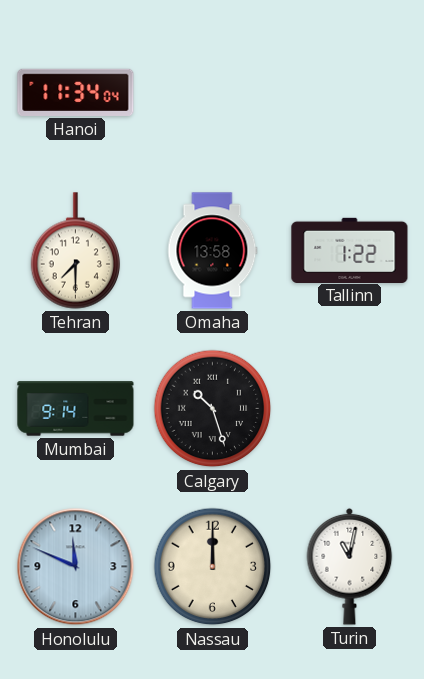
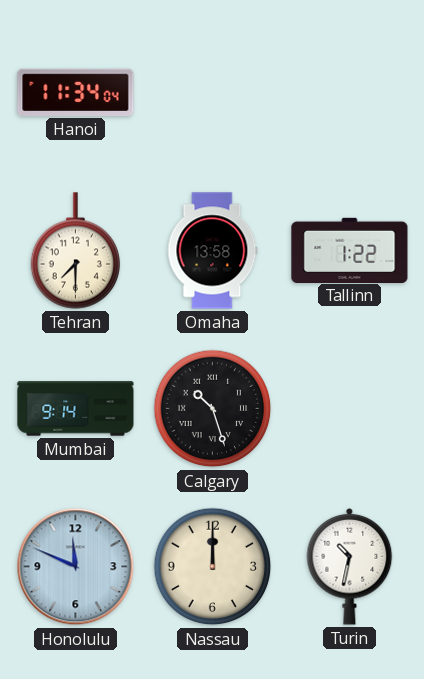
Turin: 11:02 -> 10:32 (350, 566)
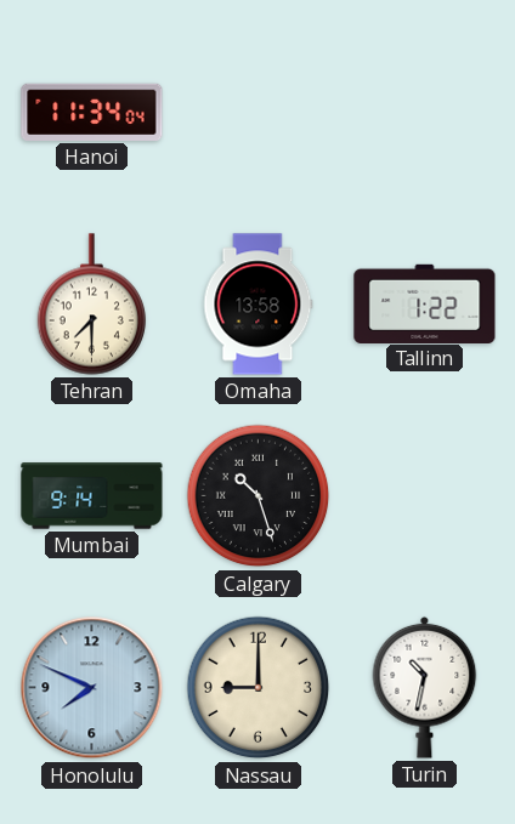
Honolulu: 11:49 -> 7:49 (92, 688)
Nassau: 12:00 -> 9:00 (259, 688)
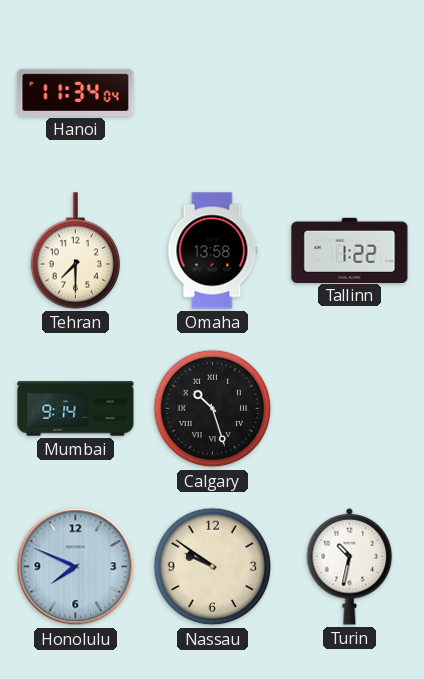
Nassau: 9:00 -> 9:51 (213, 567)
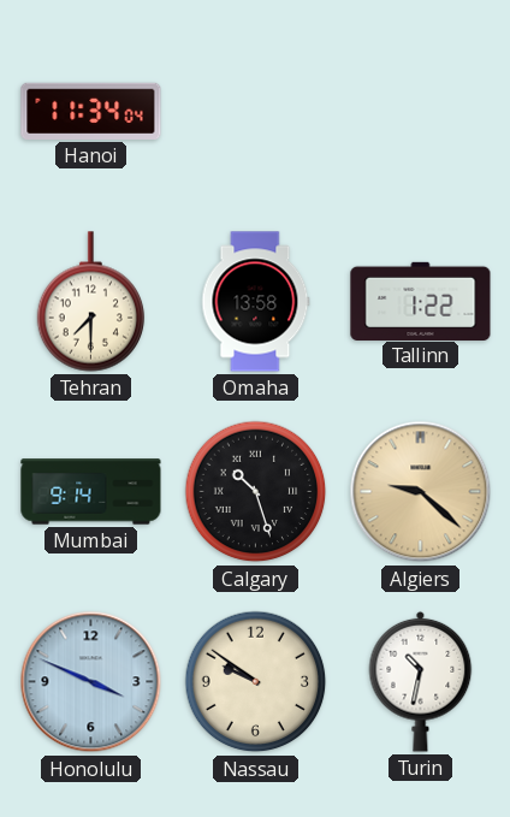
Algiers: none -> 9:22 (421, 492)
Honolulu: 7:49 -> 3:49 (91, 682)
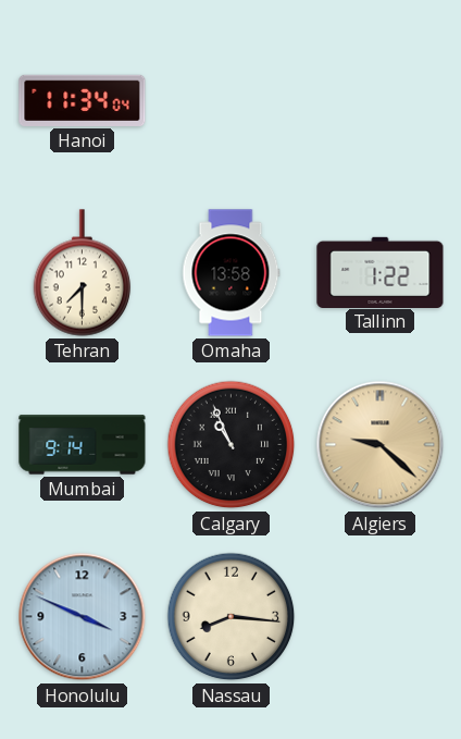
Calgary: 10:27 -> 10:56 (232, 445)
Nassau: 9:51 -> 8:16 (232, 617)
Turin: 10:32 -> none (421, 681)
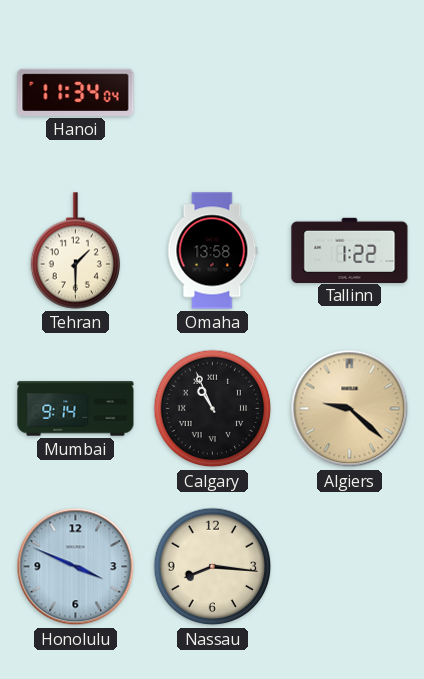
Tehran: 7:30 -> 1:30 (76, 251)
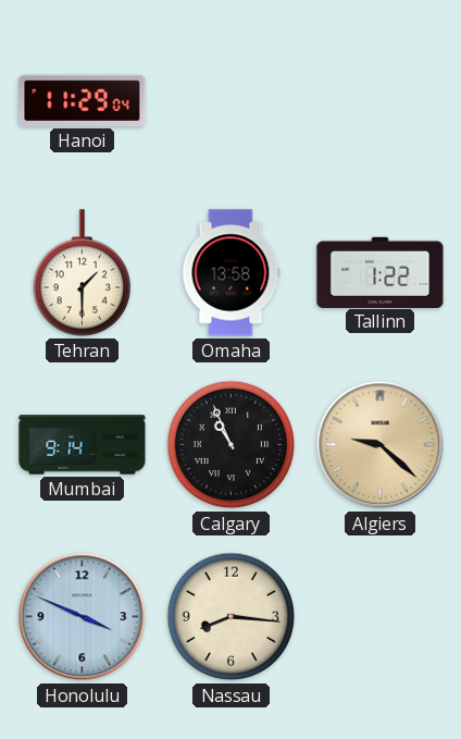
Hanoi: 11:34 -> 11:29 (83, 100)
